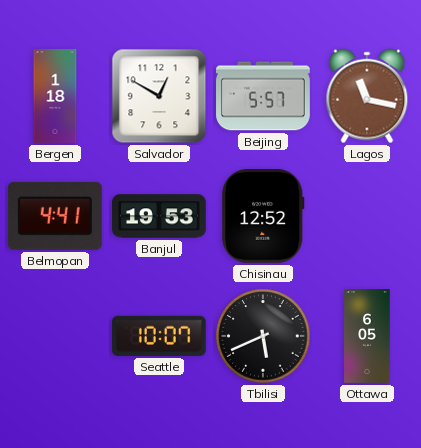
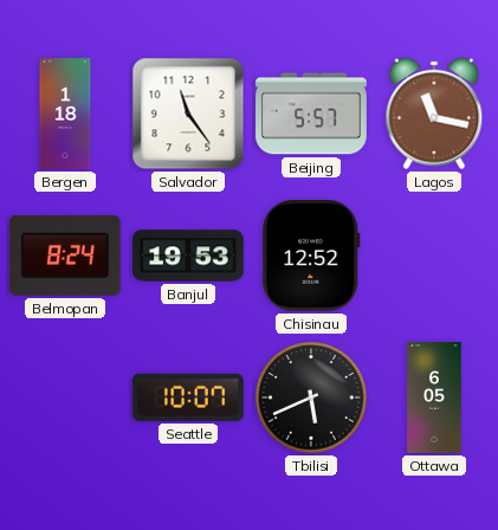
Salvador: 12:50 -> 11:24 (188, 114)
Belmopan: 4:41 -> 8:24 (65, 256)
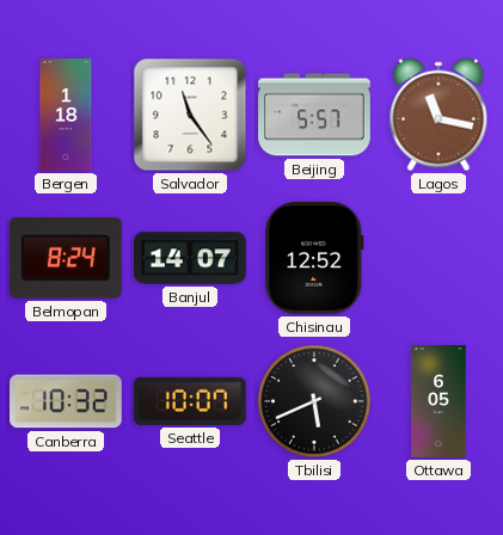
Banjul: 19:53 -> 14:07 (190, 258)
Canberra: none -> 10:32 (67, 401)
